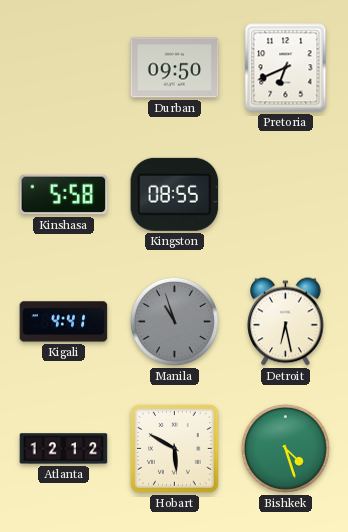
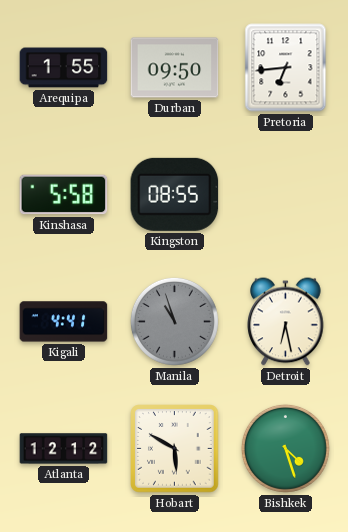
Arequipa: none -> 1:55 (64, 68)
Pretoria: 6:41 -> 6:44 (286, 68)
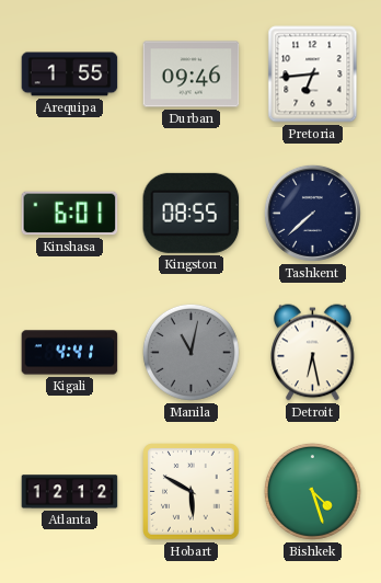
Durban: 09:50 -> 09:46 (192, 75)
Kinshasa: 5:58 -> 6:01 (70, 214)
Tashkent: none -> 7:38 (312, 213)
Manila: 10:57 -> 11:02 (190, 352)
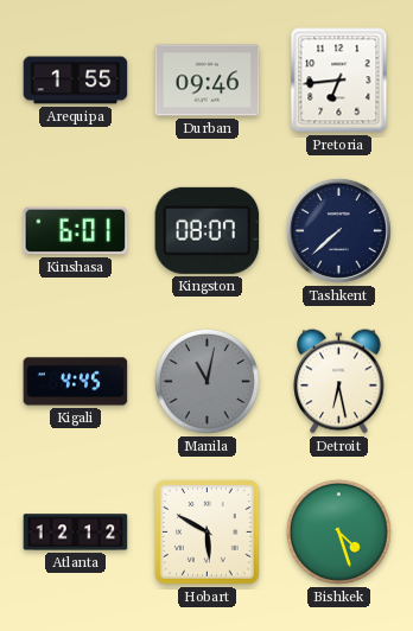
Kingston: 08:55 -> 08:07 (208, 230)
Kigali: 4:41 -> 4:45 (76, 382)
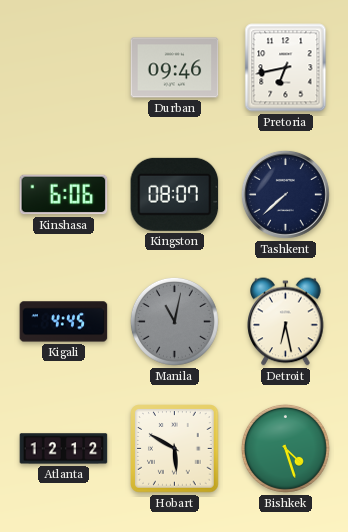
Arequipa: 1:55 -> none (76, 81)
Pretoria: 6:44 -> 6:43 (286, 68)
Kinshasa: 6:01 -> 6:06 (64, 195)
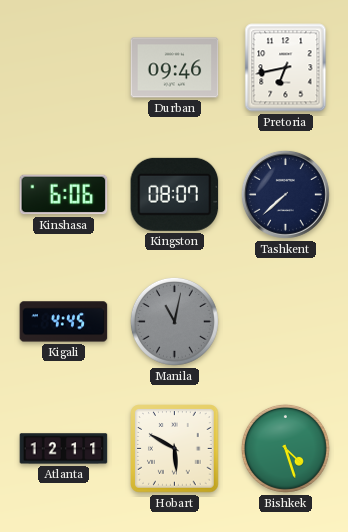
Detroit: 6:28 -> none (286, 322)
Atlanta: 12:12 -> 12:11 (64, 449)
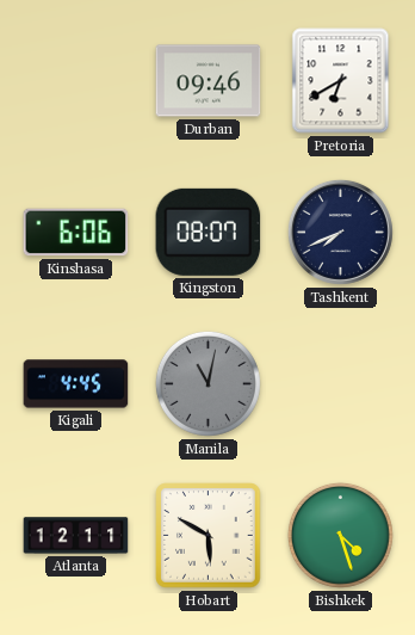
Pretoria: 6:43 -> 6:40 (341, 81)
Tashkent: 7:38 -> 7:41 (340, 232)
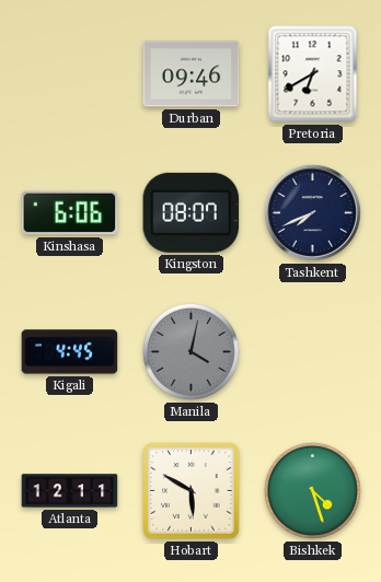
Manila: 11:02 -> 4:02 (190, 351)
